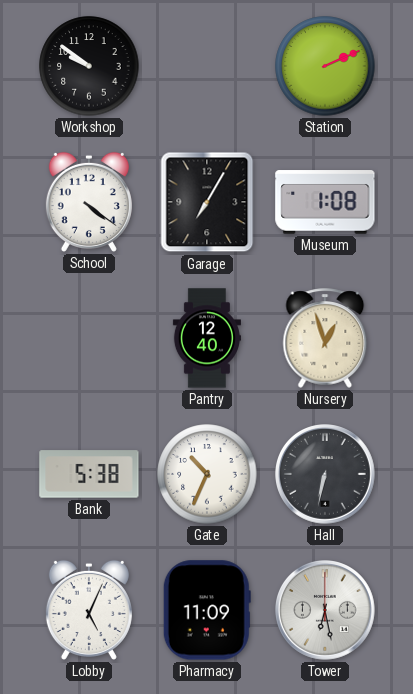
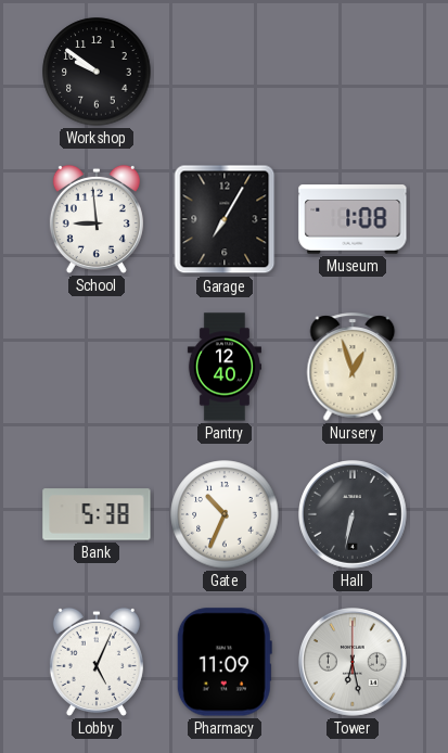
Station: 2:11 -> none (325, 66)
School: 4:21 -> 8:59 (97, 219)
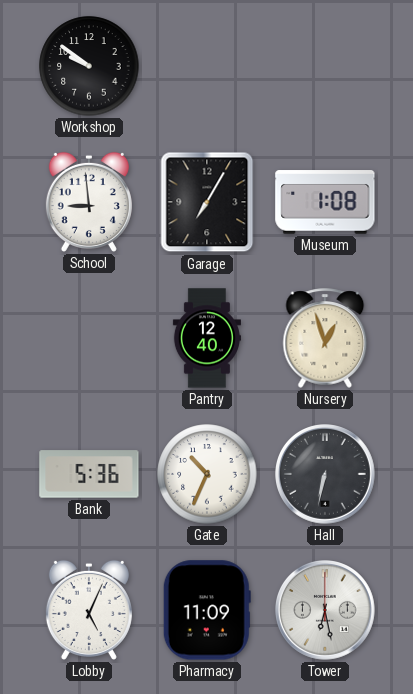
Bank: 5:38 -> 5:36 (89, 474)
